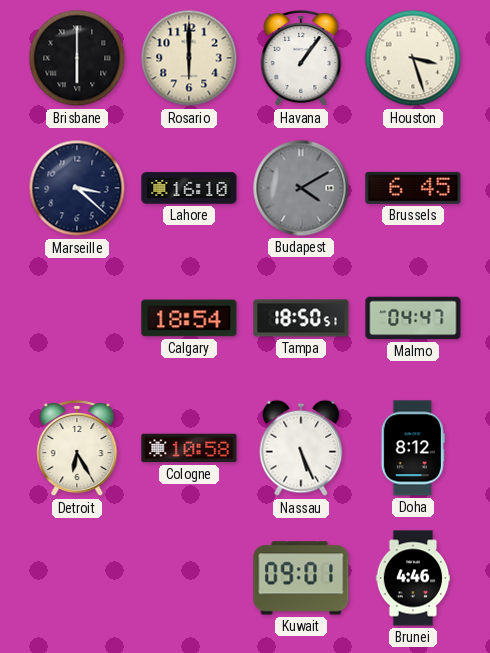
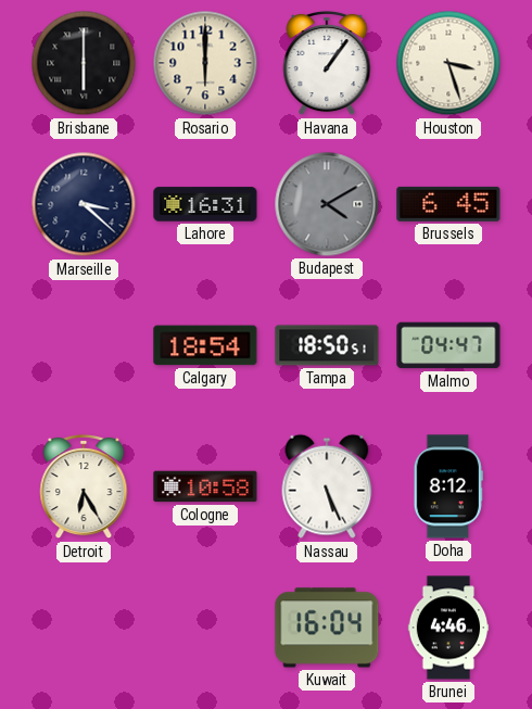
Lahore: 16:10 -> 16:31 (205, 204)
Kuwait: 09:01 -> 16:04 (327, 628)
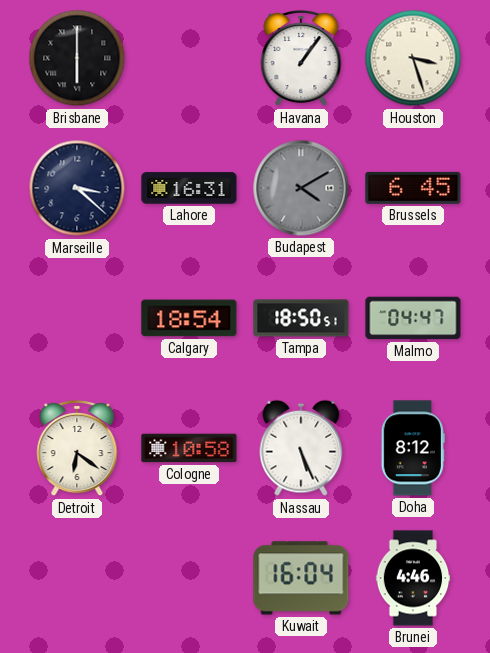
Rosario: 6:00 -> none (205, 63)
Detroit: 6:25 -> 6:21 (77, 448)
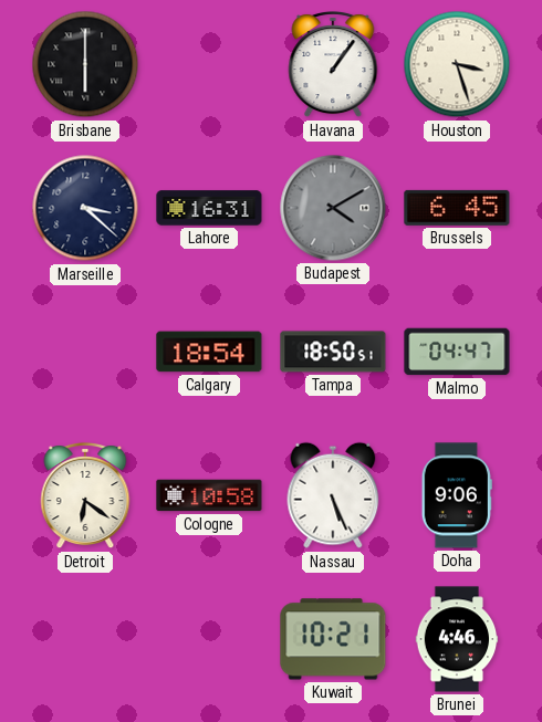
Doha: 8:12 -> 9:06 (457, 495)
Kuwait: 16:04 -> 10:21 (333, 639)
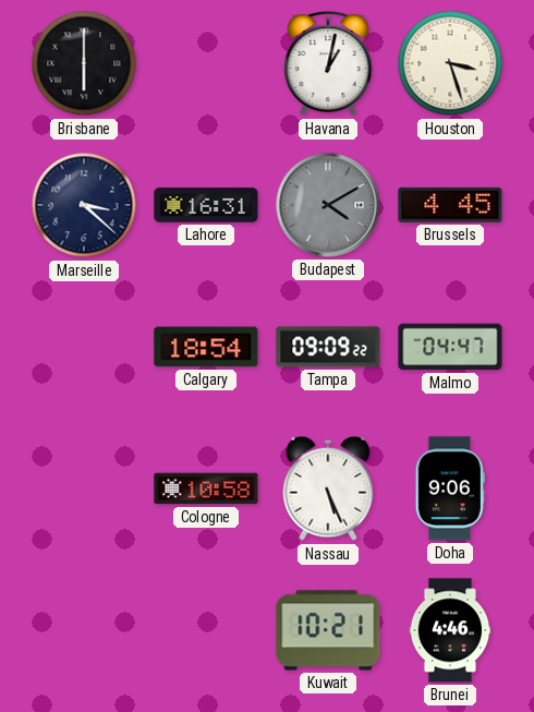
Havana: 1:06 -> 1:02 (328, 63)
Brussels: 6:45 -> 4:45 (450, 205)
Tampa: 18:50 -> 09:09 (328, 347)
Detroit: 6:21 -> none (85, 495)
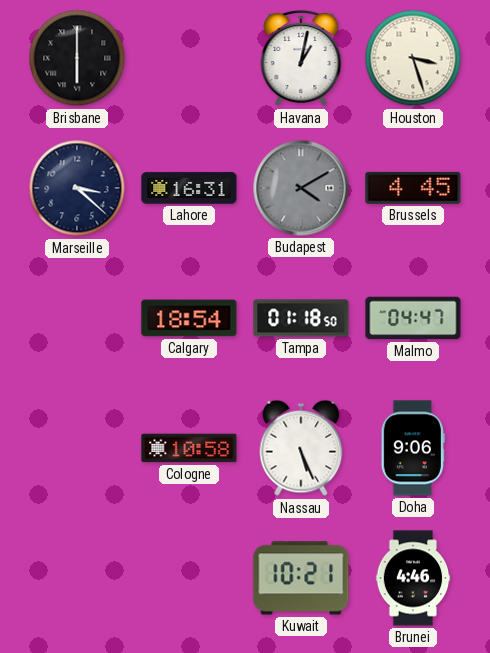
Tampa: 09:09 -> 01:18 (301, 318)
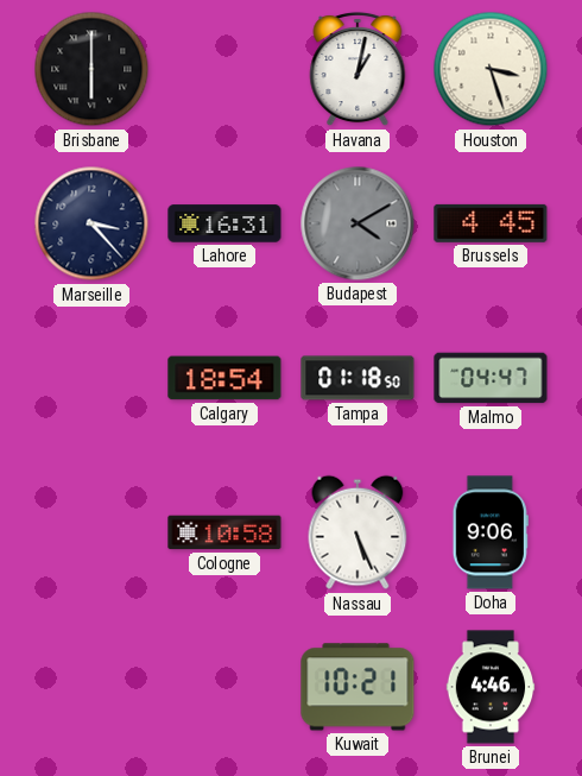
Marseille: 3:22 -> 3:23 (91, 223)
